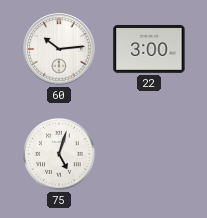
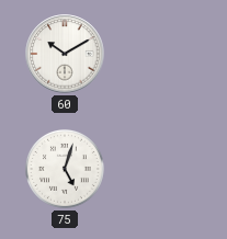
60: 10:14 -> 10:10 (65, 54)
22: 3:00 -> none (149, 49)
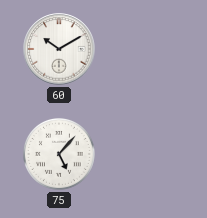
75: 5:03 -> 5:07 (59, 154)
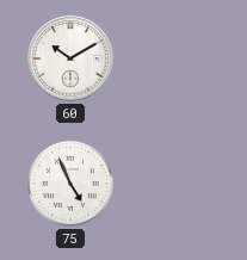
75: 5:07 -> 4:56 (70, 184)
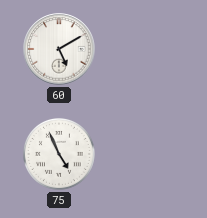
60: 10:10 -> 5:10 (59, 49)
